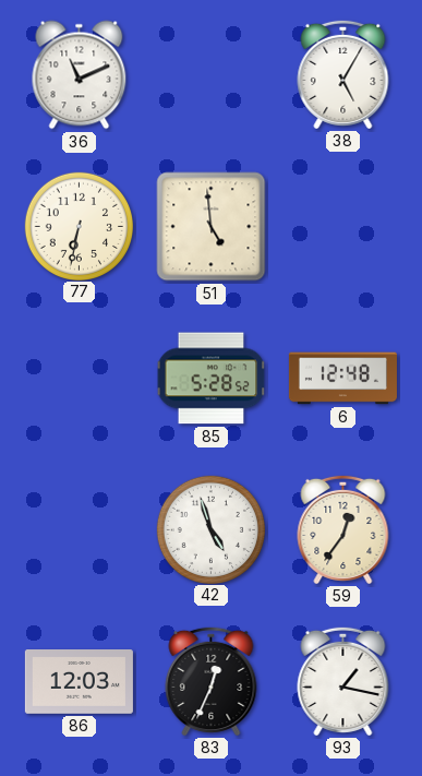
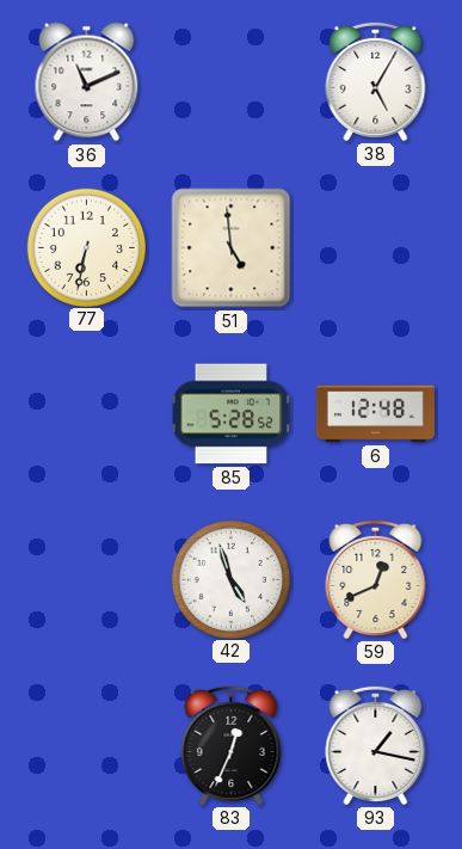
59: 12:36 -> 12:41 (376, 579)
86: 12:03 -> none (79, 682)
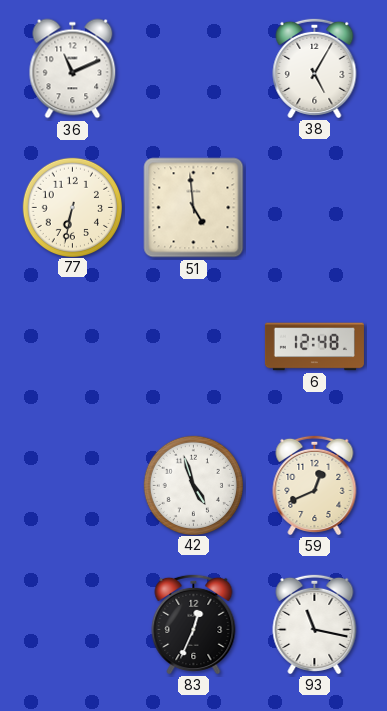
85: 5:28 -> none (232, 414)
93: 1:17 -> 11:17 (315, 624)
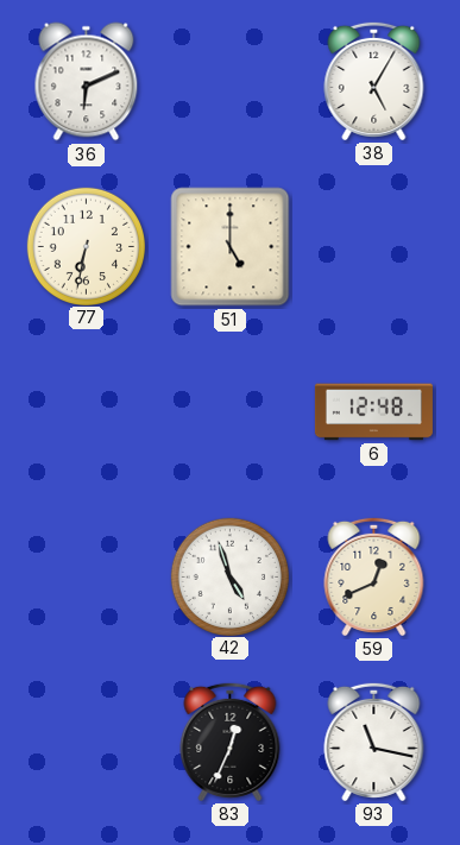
36: 11:11 -> 6:11 (87, 82)
51: 4:59 -> 5:00 (231, 247)
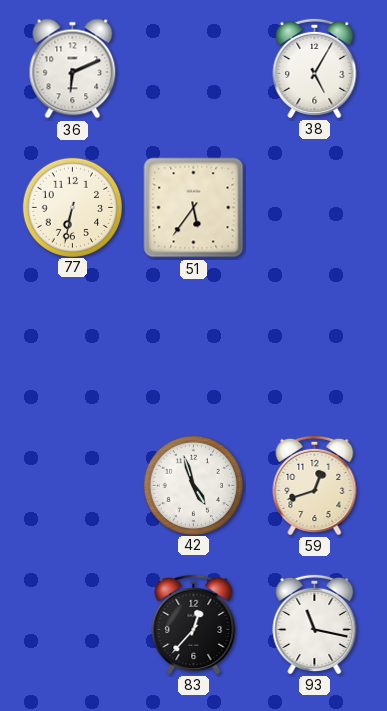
51: 5:00 -> 5:36 (194, 208)
6: 12:48 -> none (373, 412)
59: 12:41 -> 12:42 (315, 485)
83: 12:34 -> 12:37 (194, 624)
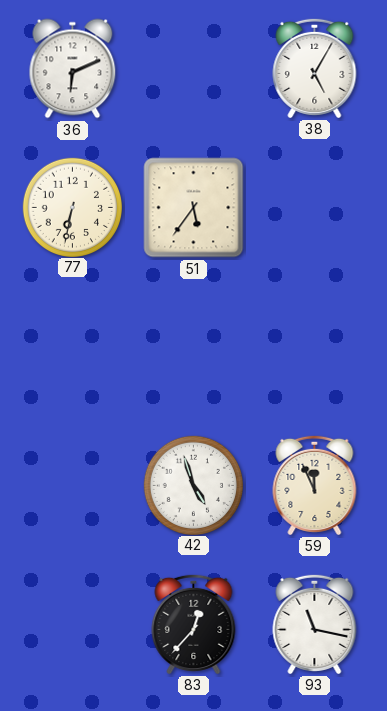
59: 12:42 -> 11:56 (315, 485)
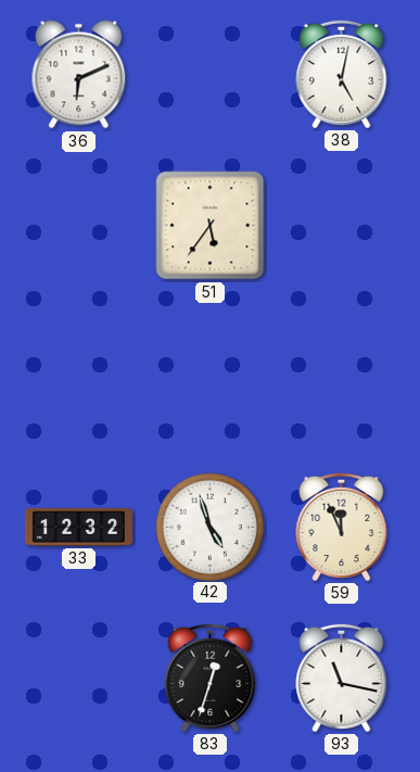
38: 5:05 -> 5:02 (342, 74)
77: 6:32 -> none (72, 207)
33: none -> 12:32 (78, 528)
83: 12:37 -> 12:33 (211, 678)
